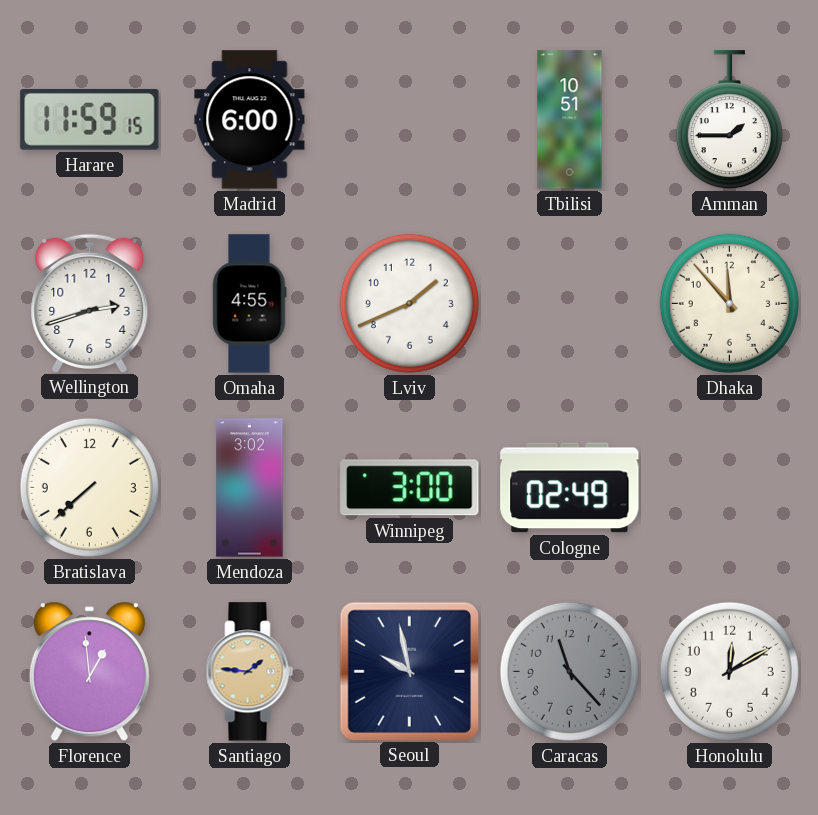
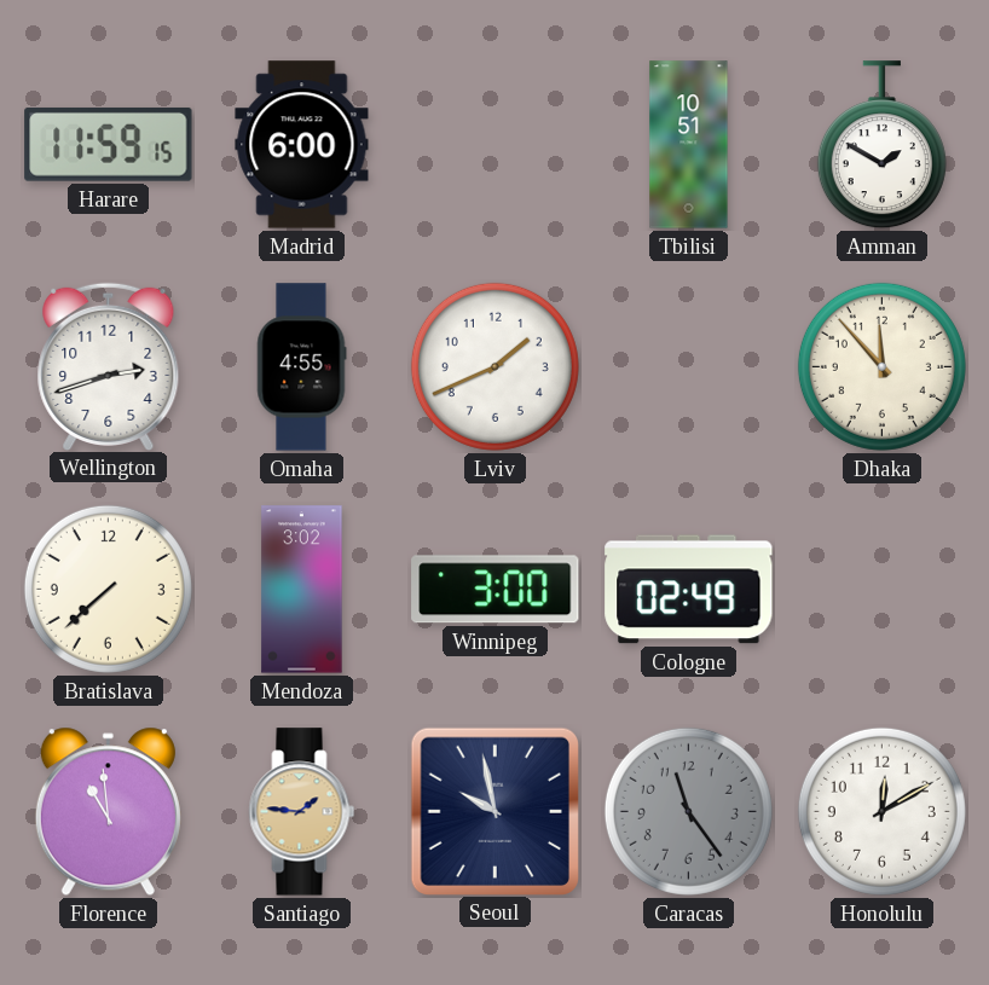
Amman: 1:45 -> 1:50 (881, 145)
Florence: 12:59 -> 10:59 (108, 812)
Caracas: 11:23 -> 11:24 (688, 811)
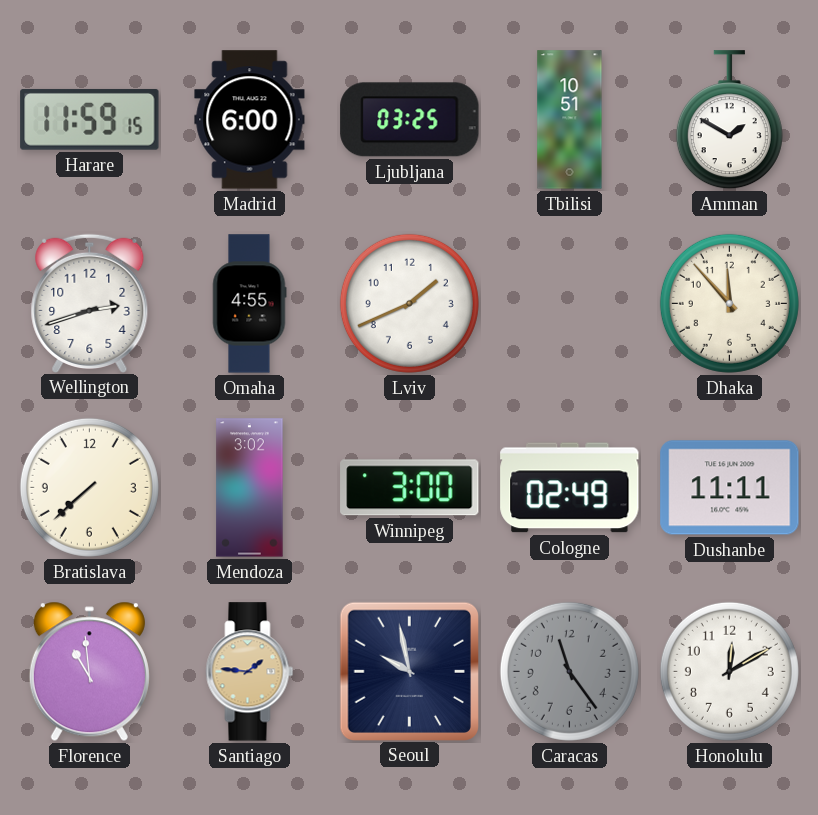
Ljubljana: none -> 03:25 (410, 120)
Dushanbe: none -> 11:11 (730, 488)
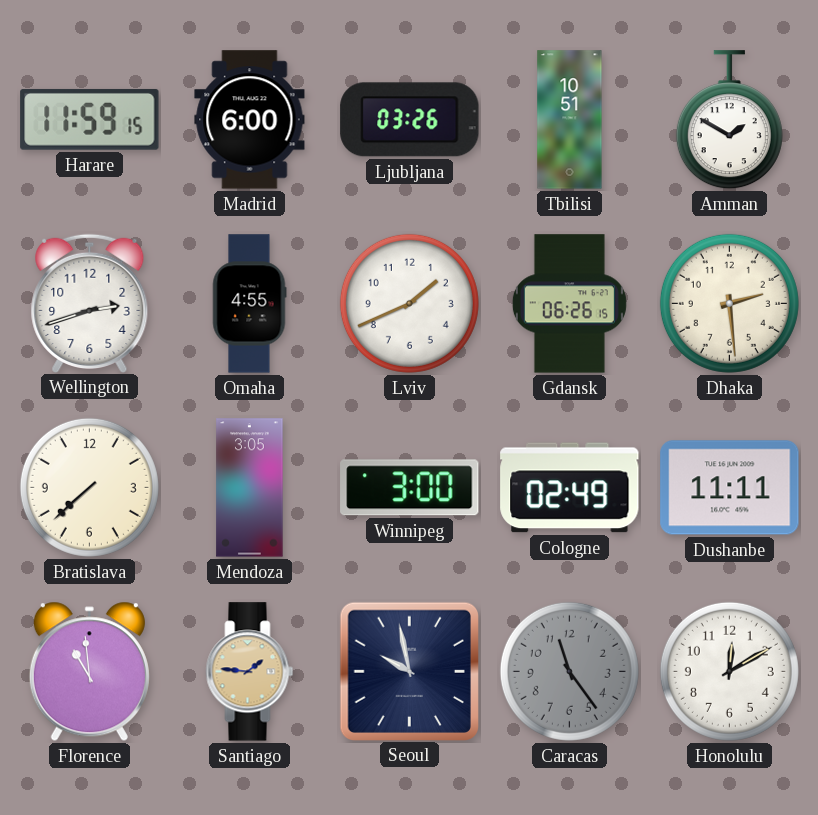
Ljubljana: 03:25 -> 03:26 (410, 120)
Gdansk: none -> 06:26 (569, 304)
Dhaka: 11:53 -> 2:29 (729, 303)
Mendoza: 3:02 -> 3:05 (250, 488)
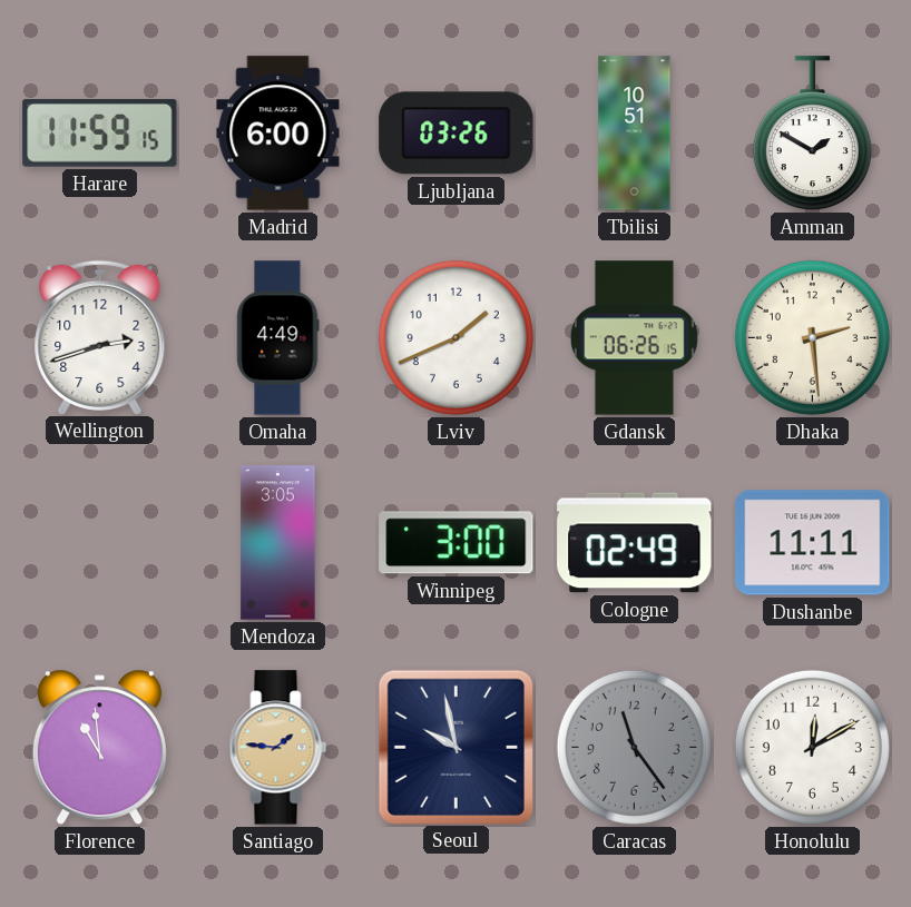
Omaha: 4:55 -> 4:49 (277, 338)
Bratislava: 7:38 -> none (89, 487)
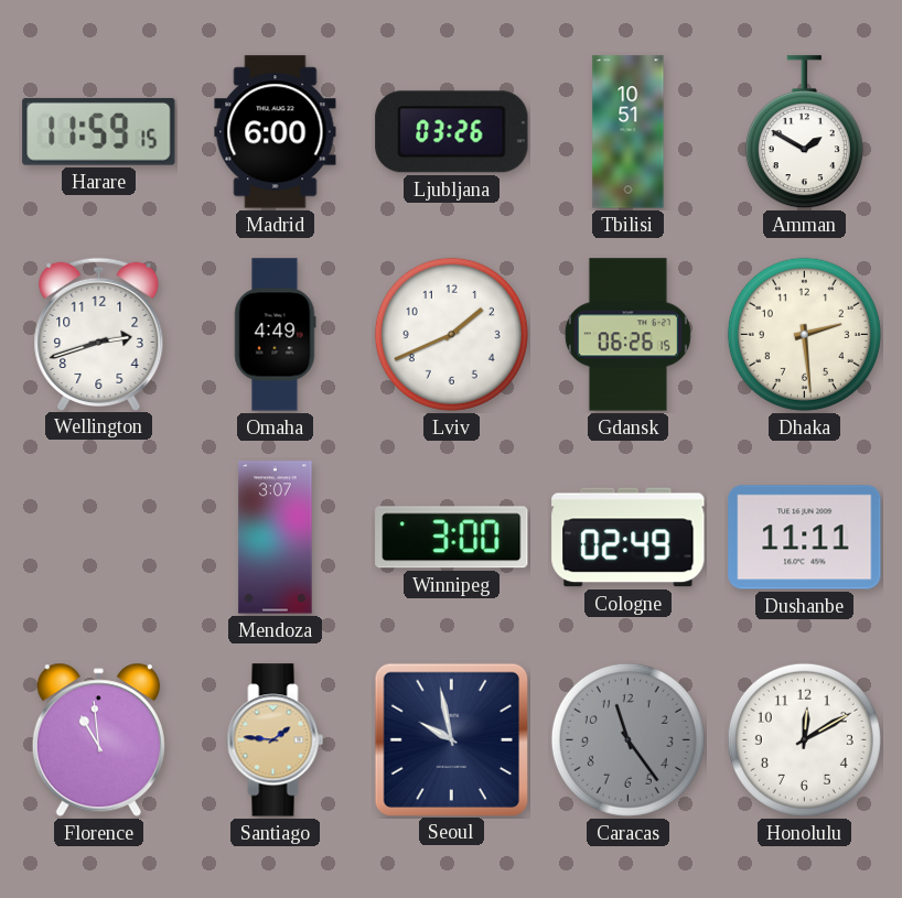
Mendoza: 3:05 -> 3:07 (276, 538)
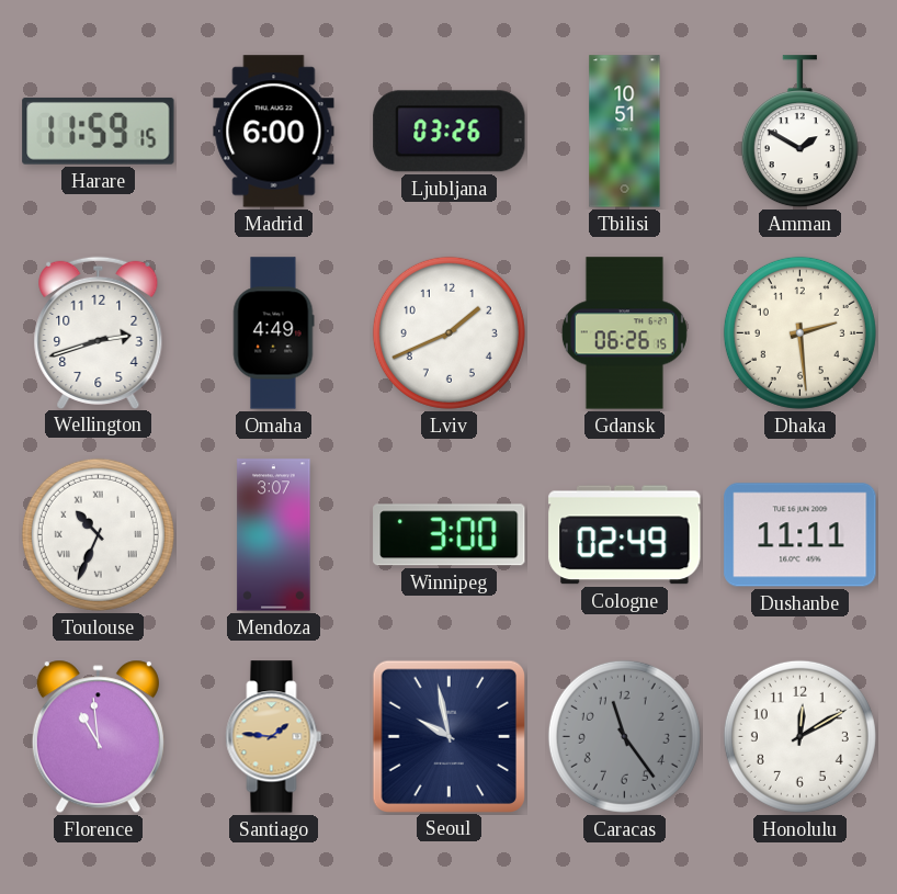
Toulouse: none -> 10:34 (98, 534)
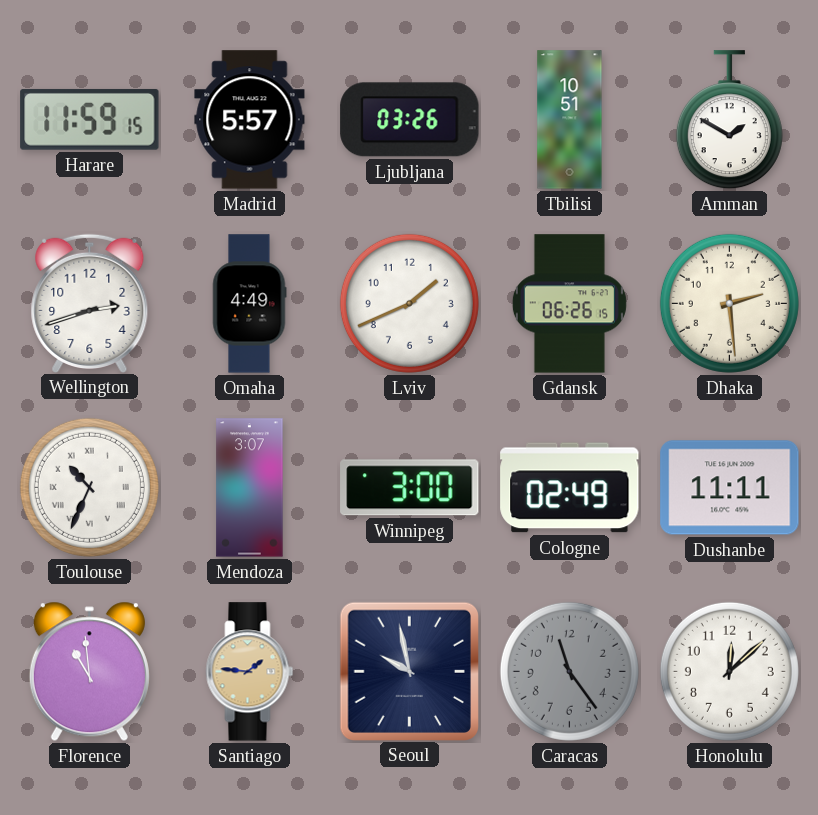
Madrid: 6:00 -> 5:57 (250, 120)
Honolulu: 12:10 -> 12:08 (729, 671)
